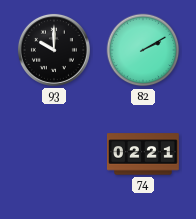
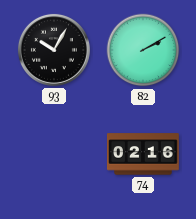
93: 10:00 -> 10:05 (54, 50)
74: 02:21 -> 02:16 (143, 154)
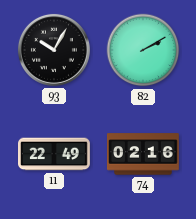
11: none -> 22:49 (55, 154)
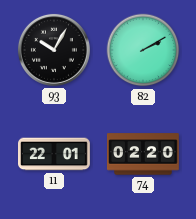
11: 22:49 -> 22:01 (55, 154)
74: 02:16 -> 02:20 (143, 154)
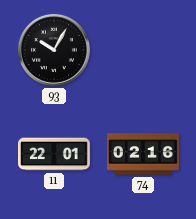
82: 2:10 -> none (143, 50)
74: 02:20 -> 02:16 (143, 154)
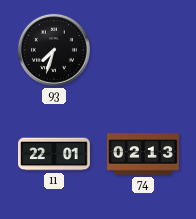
93: 10:05 -> 7:33 (54, 50)
74: 02:16 -> 02:13 (143, 154)
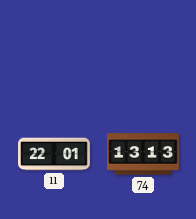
93: 7:33 -> none (54, 50)
74: 02:13 -> 13:13 (143, 154)
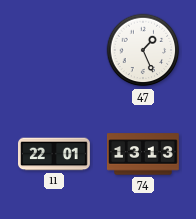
47: none -> 1:26 (143, 50)
